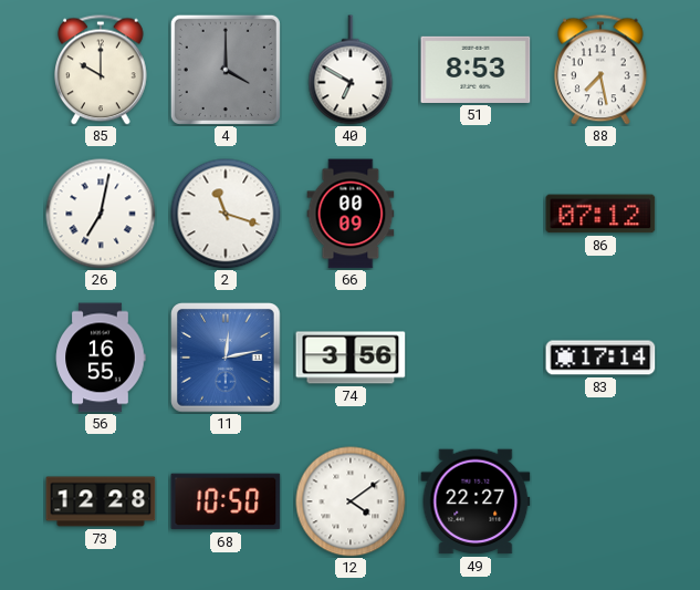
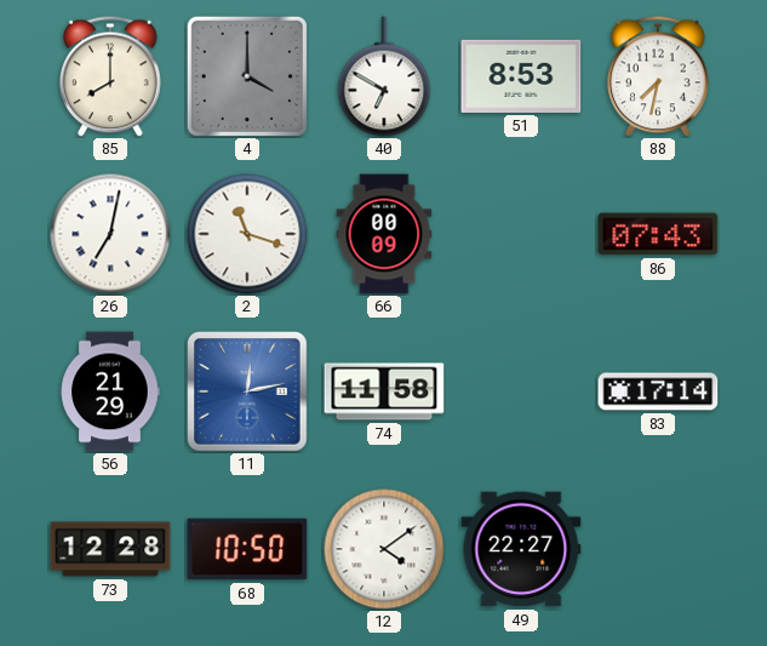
85: 10:00 -> 8:00 (111, 76)
88: 7:28 -> 7:32 (659, 76)
86: 07:12 -> 07:43 (658, 234)
56: 16:55 -> 21:29 (110, 391)
74: 3:56 -> 11:58 (384, 391)
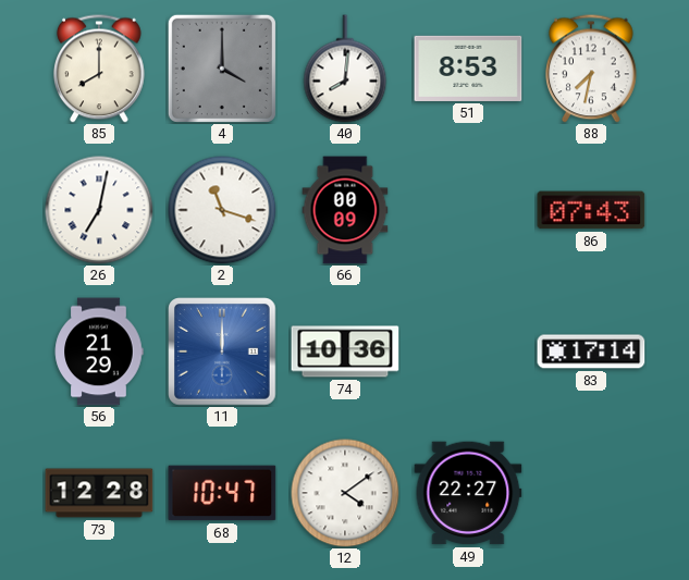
40: 6:50 -> 8:01 (345, 69)
11: 12:13 -> 12:00 (222, 351)
74: 11:58 -> 10:36 (345, 351)
68: 10:50 -> 10:47 (222, 493)
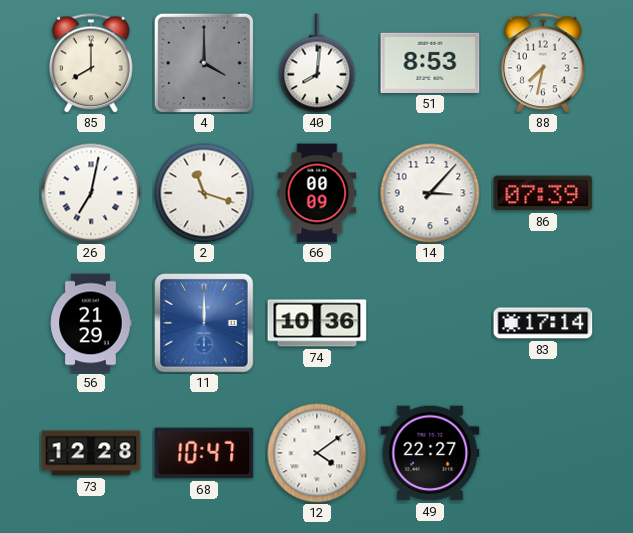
14: none -> 3:07 (430, 193)
86: 07:43 -> 07:39 (543, 193)
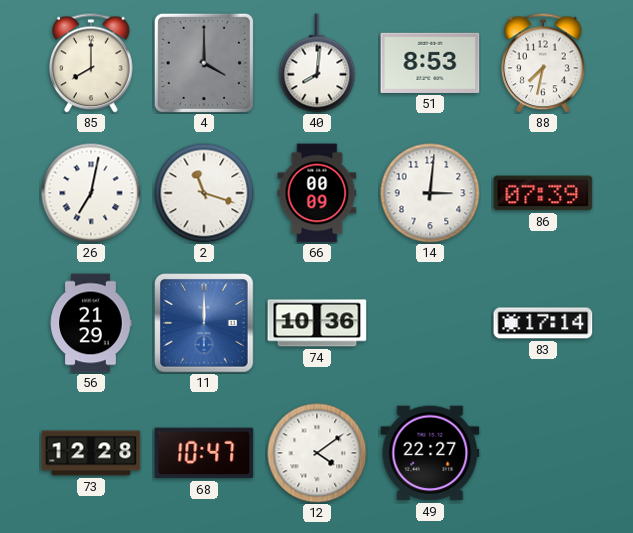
14: 3:07 -> 3:01 (430, 193)
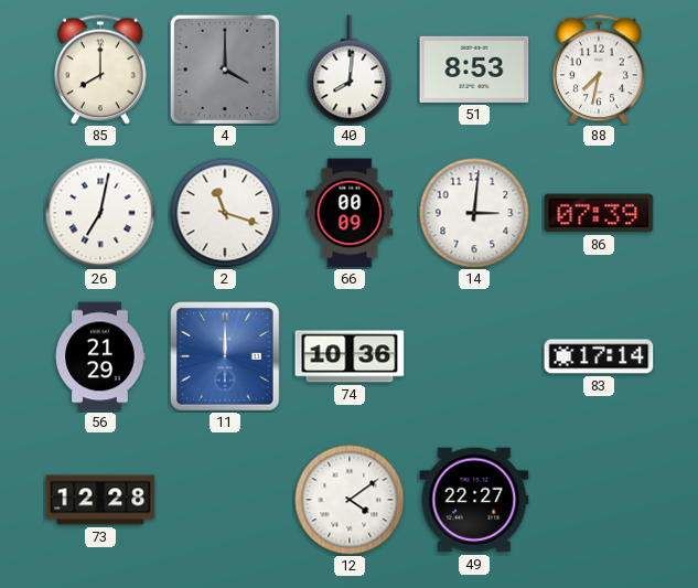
68: 10:47 -> none (204, 453)
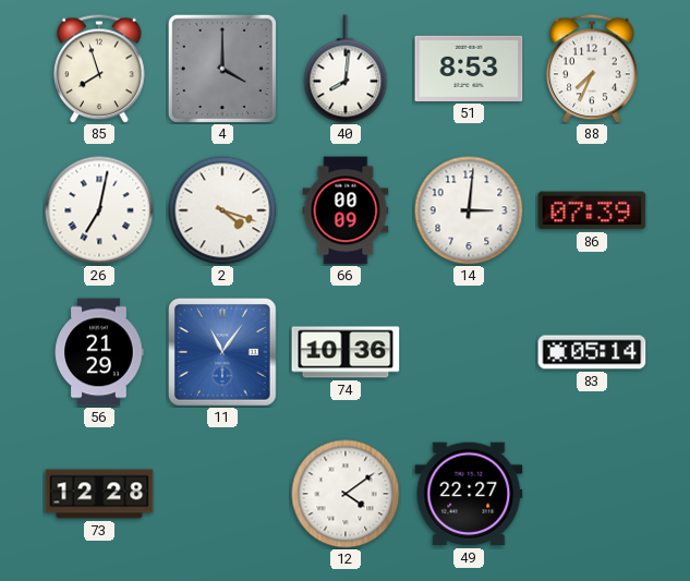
85: 8:00 -> 7:57 (100, 69)
88: 7:32 -> 7:34 (593, 69)
2: 11:18 -> 4:18 (222, 210)
11: 12:00 -> 11:06 (222, 352)
83: 17:14 -> 05:14 (592, 352)
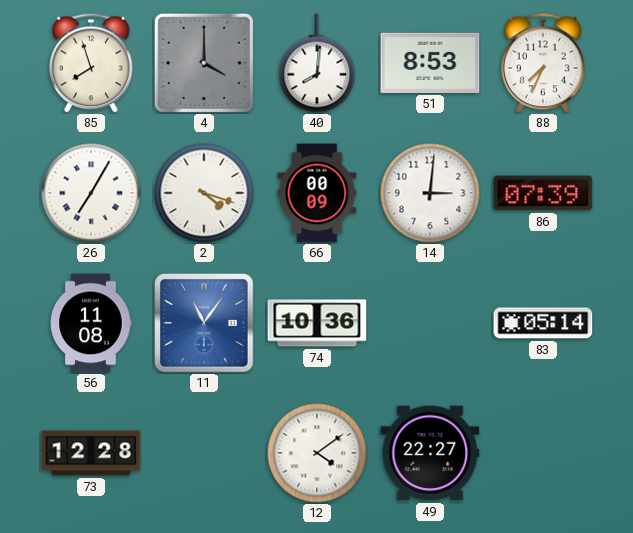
26: 7:02 -> 7:05 (91, 193)
56: 21:29 -> 11:08 (91, 323)
